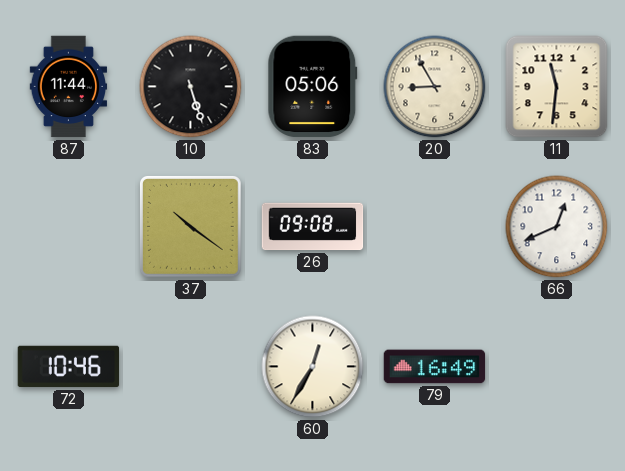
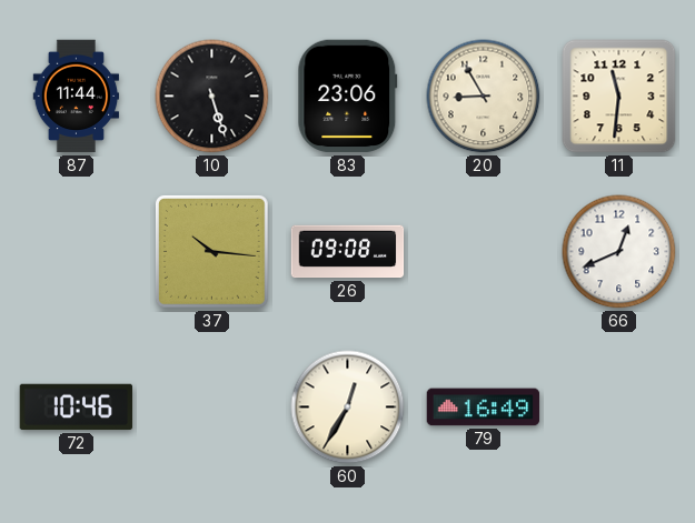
83: 05:06 -> 23:06 (348, 97)
37: 10:21 -> 10:16 (211, 251)
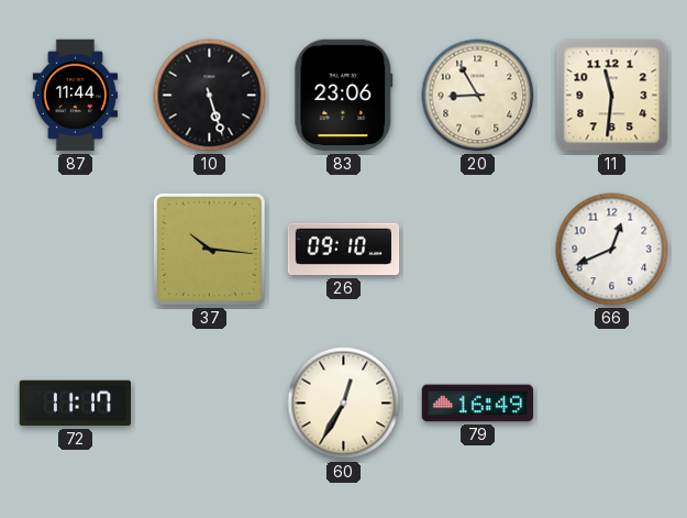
26: 09:08 -> 09:10 (344, 250)
72: 10:46 -> 11:17 (76, 404)
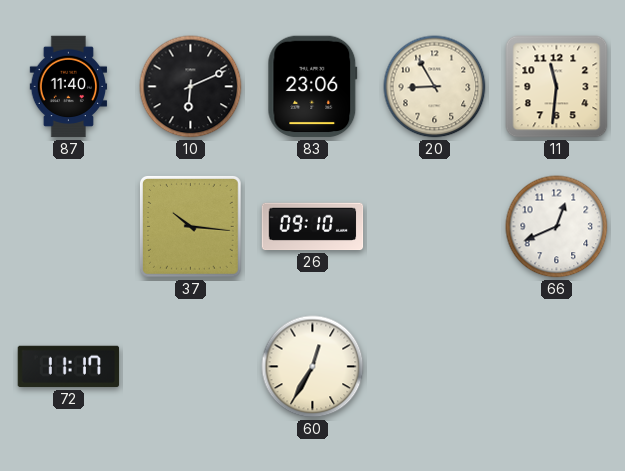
87: 11:44 -> 11:40 (69, 87)
10: 5:27 -> 6:11 (191, 87)
79: 16:49 -> none (478, 404)
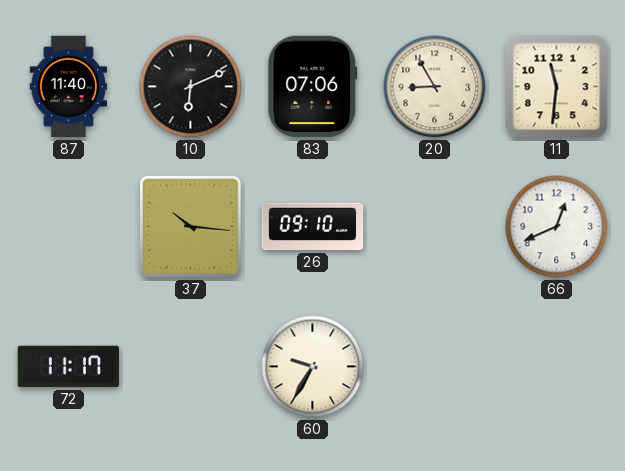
83: 23:06 -> 07:06 (313, 87)
60: 12:35 -> 9:35 (313, 367)
